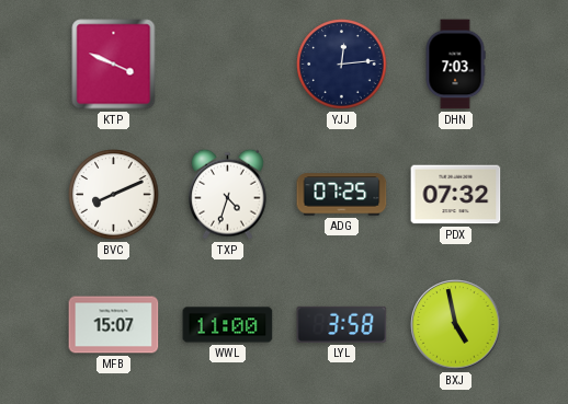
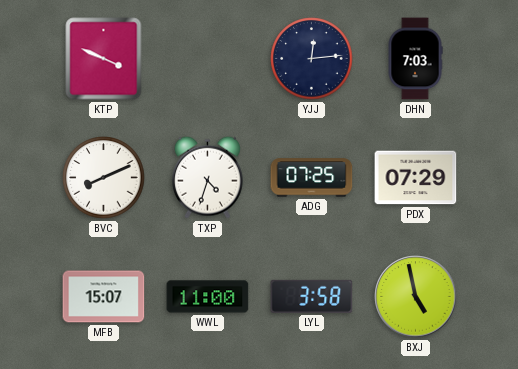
PDX: 07:32 -> 07:29 (416, 178)
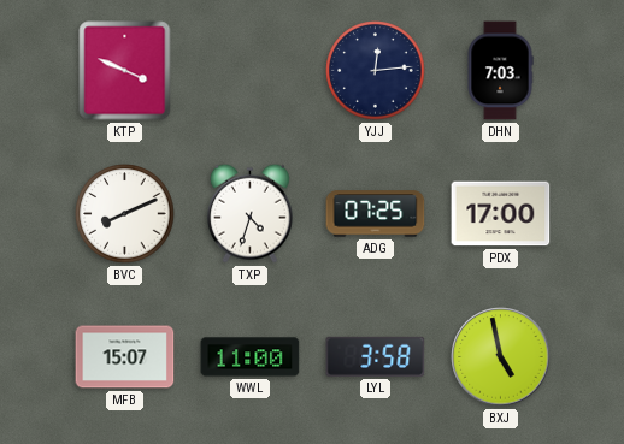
PDX: 07:29 -> 17:00 (501, 214)
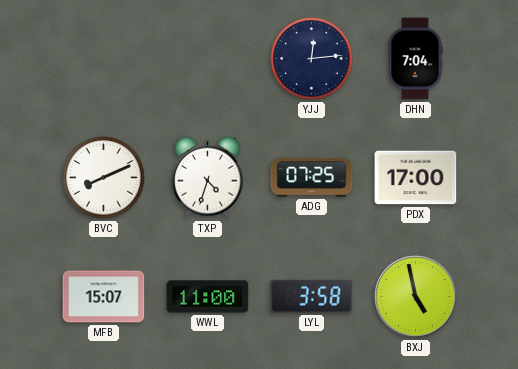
KTP: 3:49 -> none (125, 71)
DHN: 7:03 -> 7:04 (415, 59)
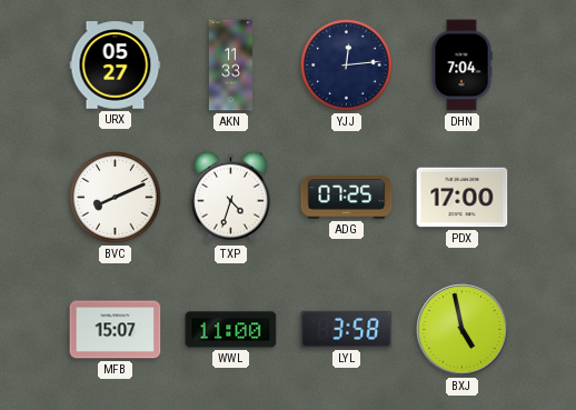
URX: none -> 05:27 (116, 66)
AKN: none -> 11:33 (230, 66)
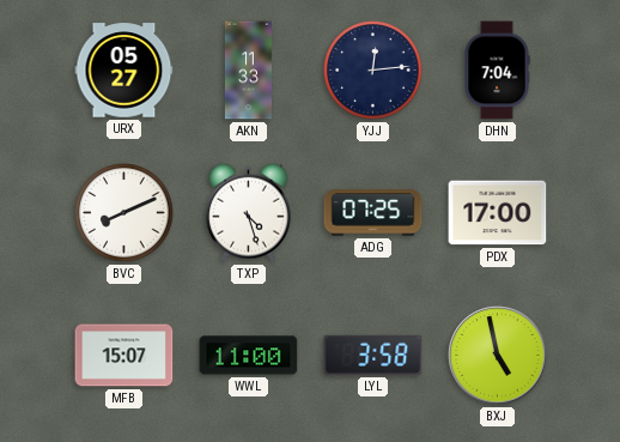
TXP: 4:33 -> 4:27 (248, 212)
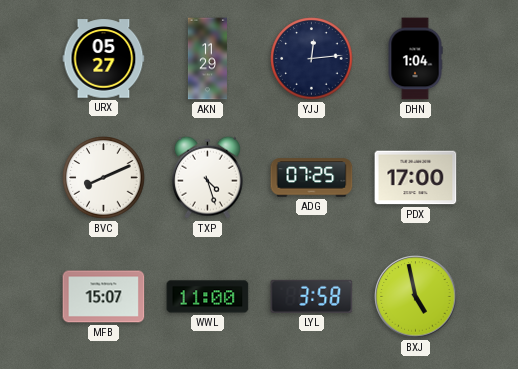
AKN: 11:33 -> 11:29 (207, 59)
DHN: 7:04 -> 1:04 (415, 59)
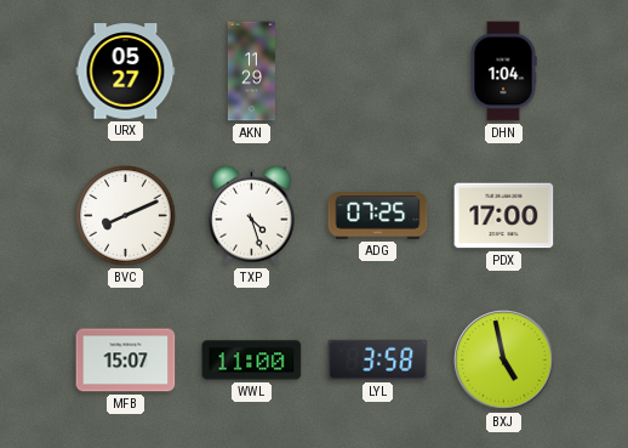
YJJ: 12:14 -> none (312, 59)
